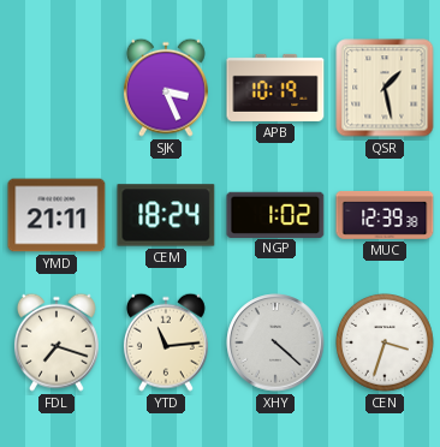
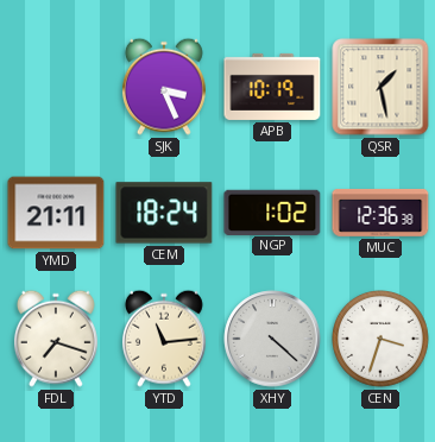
MUC: 12:39 -> 12:36 (380, 213)
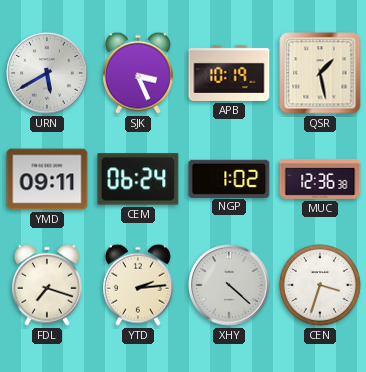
URN: none -> 5:40 (47, 73)
YMD: 21:11 -> 09:11 (47, 179)
CEM: 18:24 -> 06:24 (138, 179)
YTD: 11:14 -> 2:14 (138, 285)
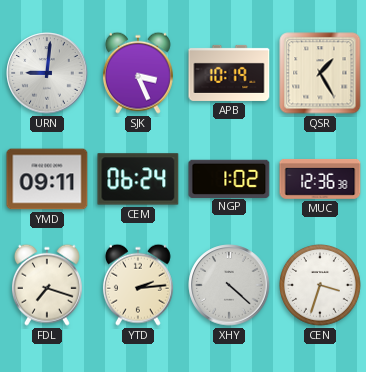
URN: 5:40 -> 9:01 (47, 73)
QSR: 1:28 -> 1:25 (320, 73)
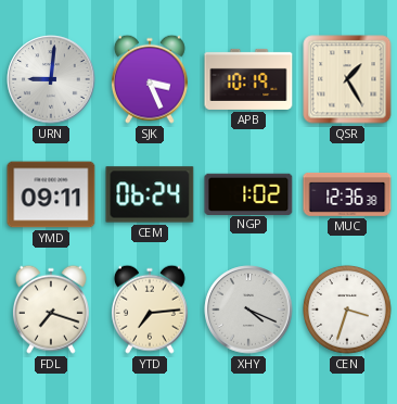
YTD: 2:14 -> 7:14 (150, 310)
XHY: 4:22 -> 4:19 (248, 310)
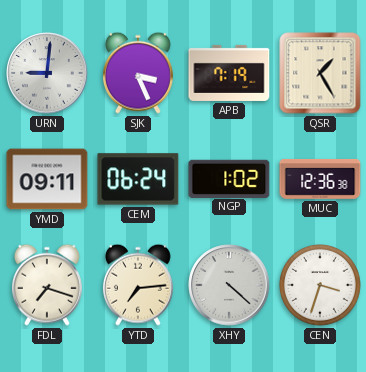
APB: 10:19 -> 7:19 (229, 73)
XHY: 4:19 -> 4:22 (229, 285)
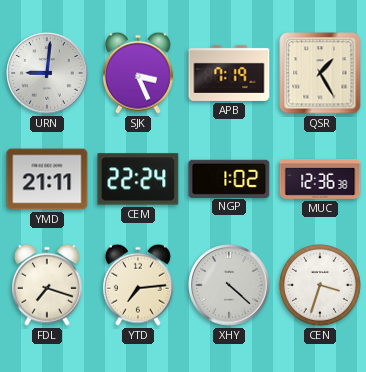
YMD: 09:11 -> 21:11 (47, 179)
CEM: 06:24 -> 22:24 (138, 179)
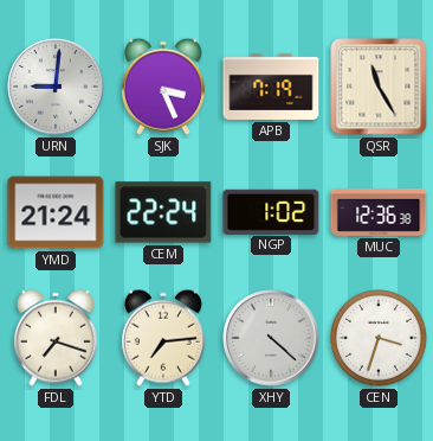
QSR: 1:25 -> 11:25 (379, 87)
YMD: 21:11 -> 21:24 (56, 212)
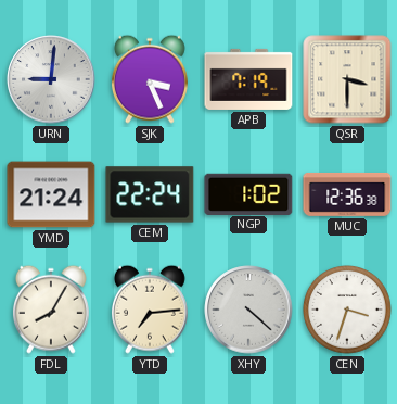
QSR: 11:25 -> 3:30 (347, 79)
FDL: 7:18 -> 8:05 (51, 310)
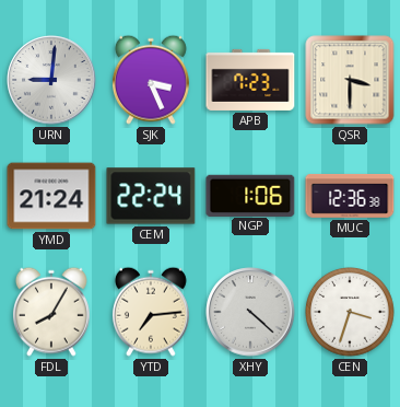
APB: 7:19 -> 7:23 (250, 80)
NGP: 1:02 -> 1:06 (250, 195)
